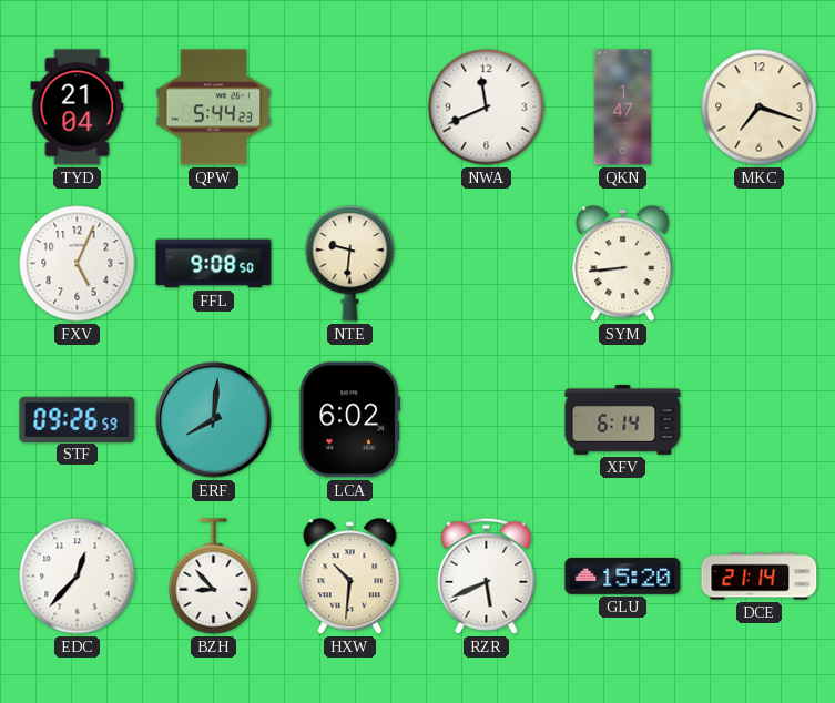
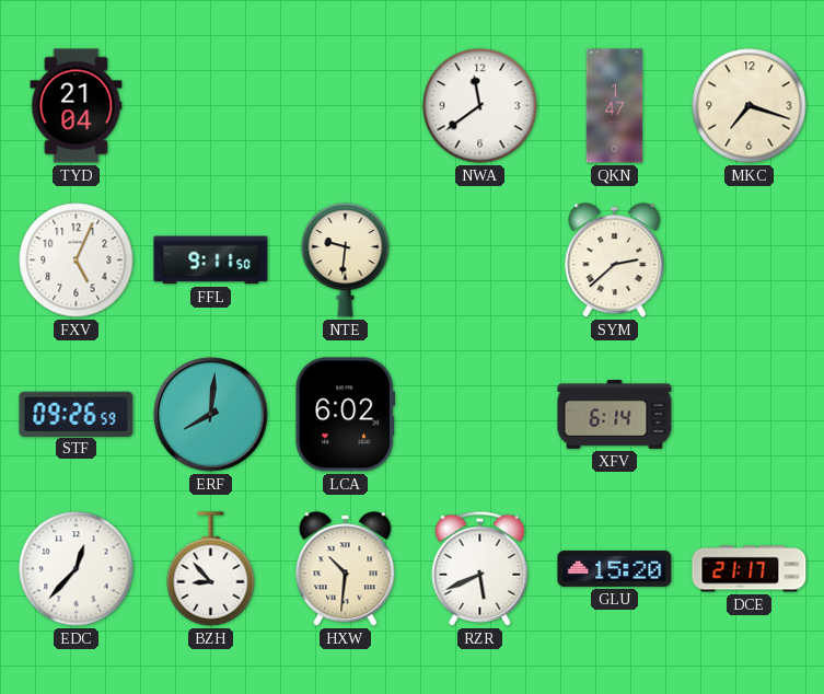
QPW: 5:44 -> none (214, 108)
NWA: 11:41 -> 11:39 (480, 106)
FFL: 9:08 -> 9:11 (211, 261)
SYM: 8:44 -> 2:38 (615, 261)
DCE: 21:14 -> 21:17 (750, 569)
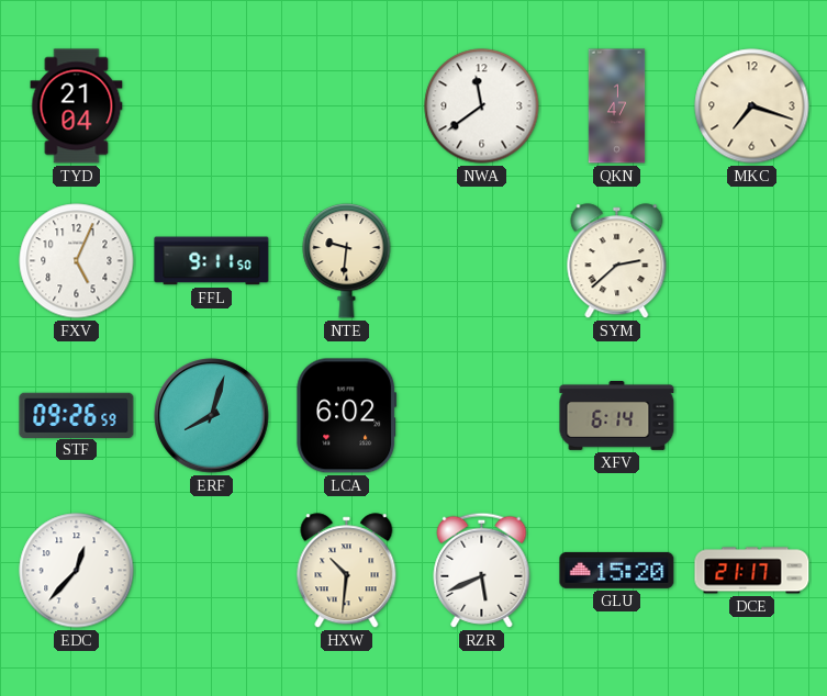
ERF: 8:01 -> 8:03 (212, 416)
BZH: 8:53 -> none (211, 569)
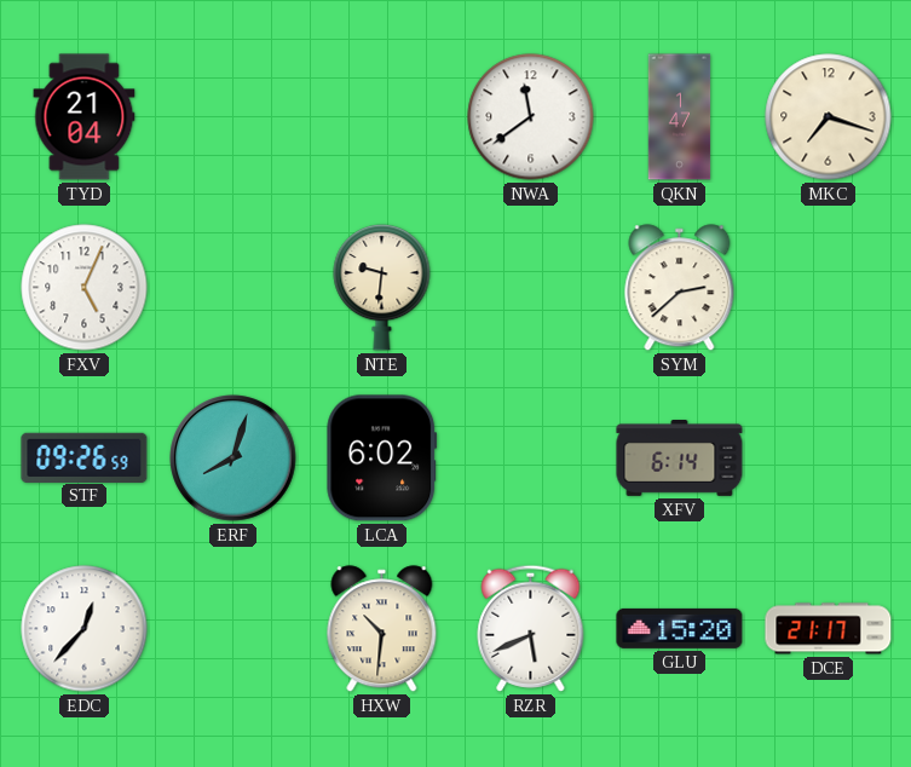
FFL: 9:11 -> none (212, 261)
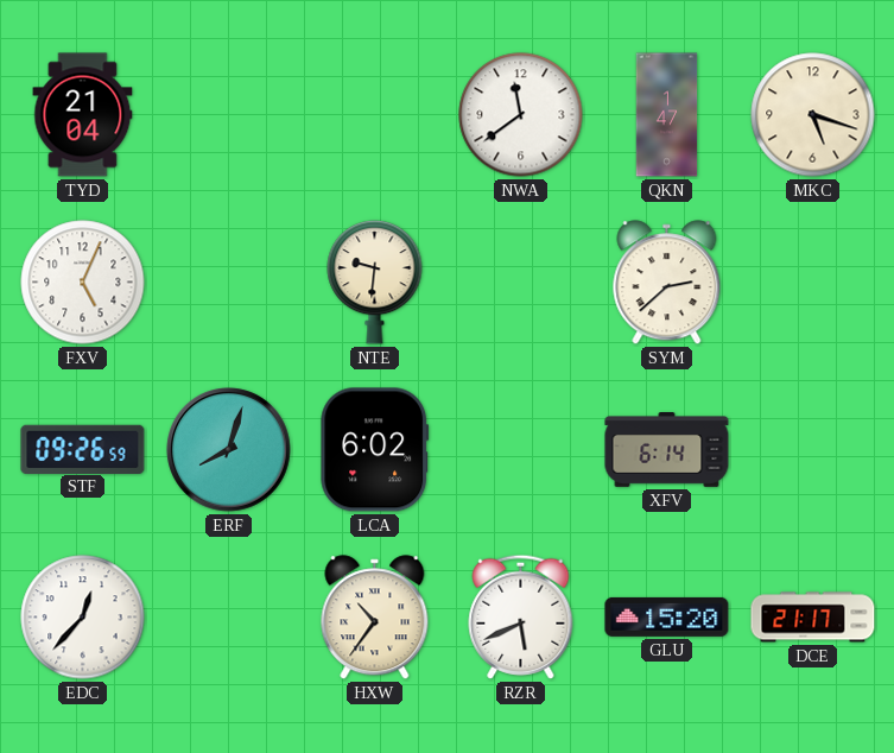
MKC: 7:18 -> 5:18 (813, 115)
HXW: 10:31 -> 10:36 (375, 618)
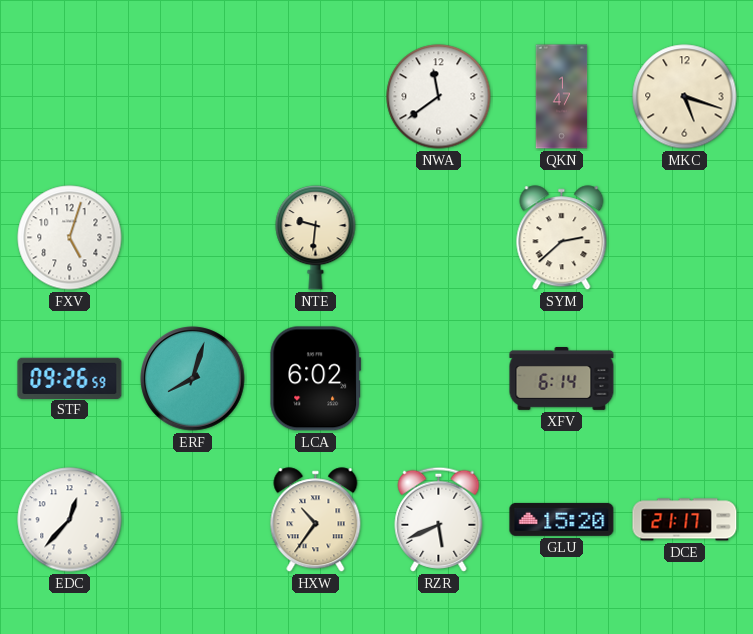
TYD: 21:04 -> none (83, 115)
FXV: 5:04 -> 5:03 (70, 238)
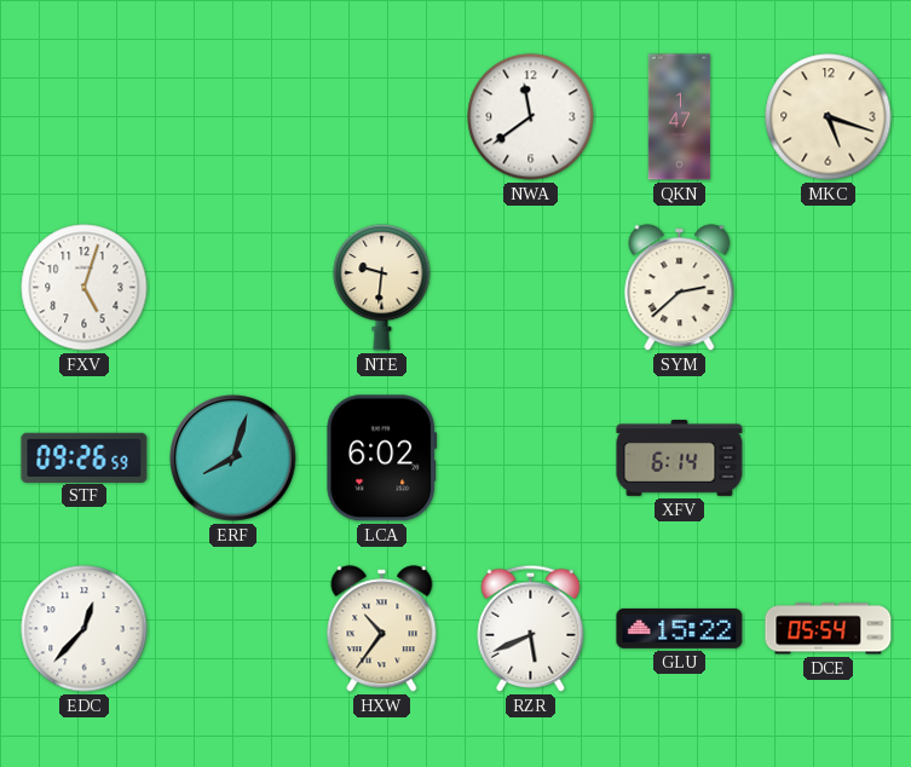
GLU: 15:20 -> 15:22 (680, 628)
DCE: 21:17 -> 05:54 (829, 629)
